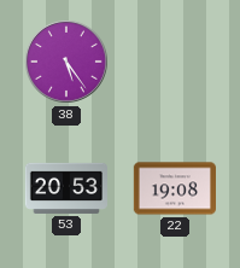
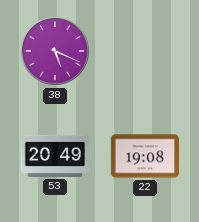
38: 5:24 -> 5:19 (55, 51)
53: 20:53 -> 20:49 (54, 156)
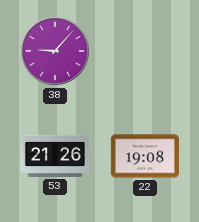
38: 5:19 -> 9:07 (55, 51)
53: 20:49 -> 21:26 (54, 156)
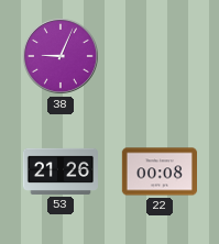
38: 9:07 -> 9:04 (61, 56)
22: 19:08 -> 00:08 (158, 171)
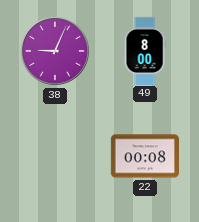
49: none -> 8:00 (145, 50)
53: 21:26 -> none (59, 171)
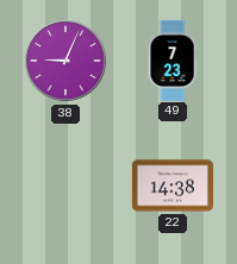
49: 8:00 -> 7:23 (173, 59)
22: 00:08 -> 14:38 (171, 186)
